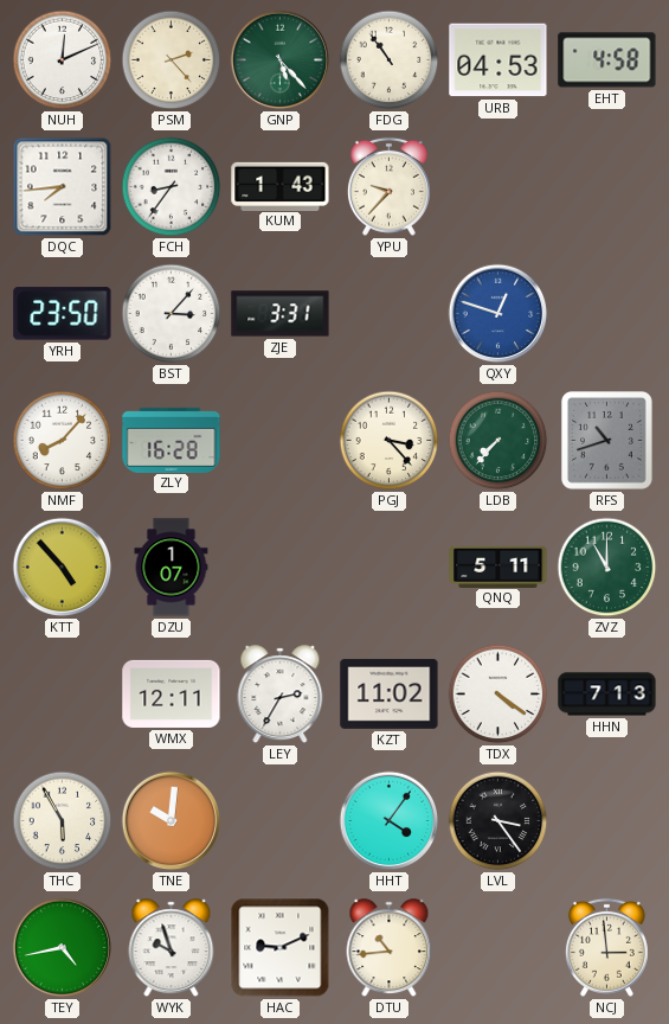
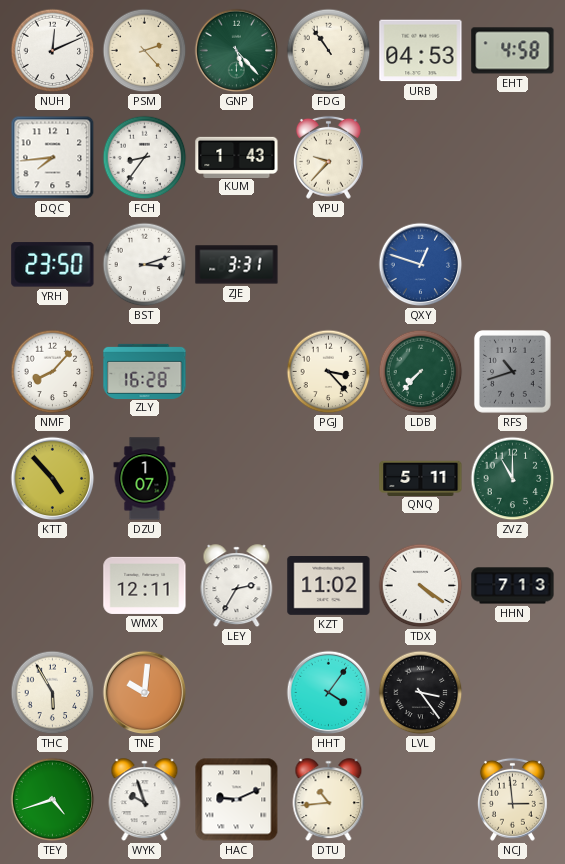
BST: 3:07 -> 3:12 (145, 265)
TEY: 4:43 -> 4:42 (53, 800)
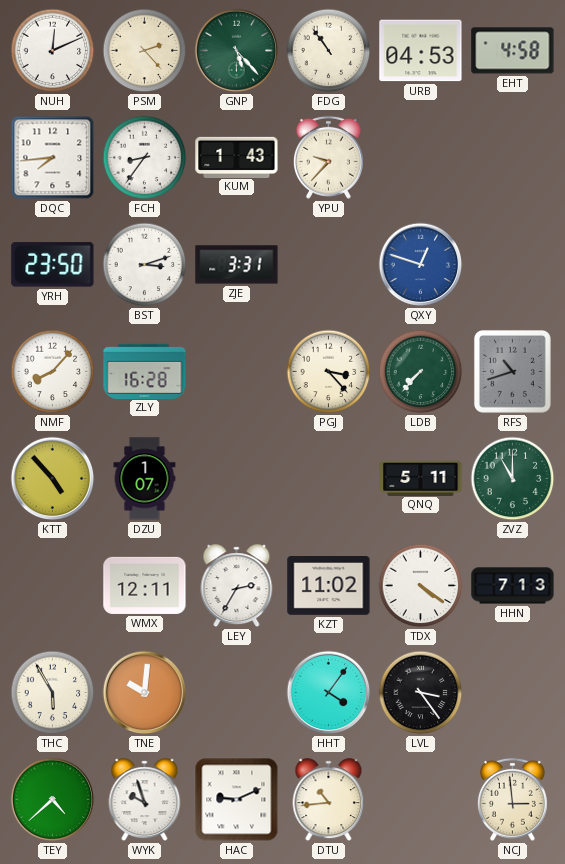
TEY: 4:42 -> 4:38 (53, 800)
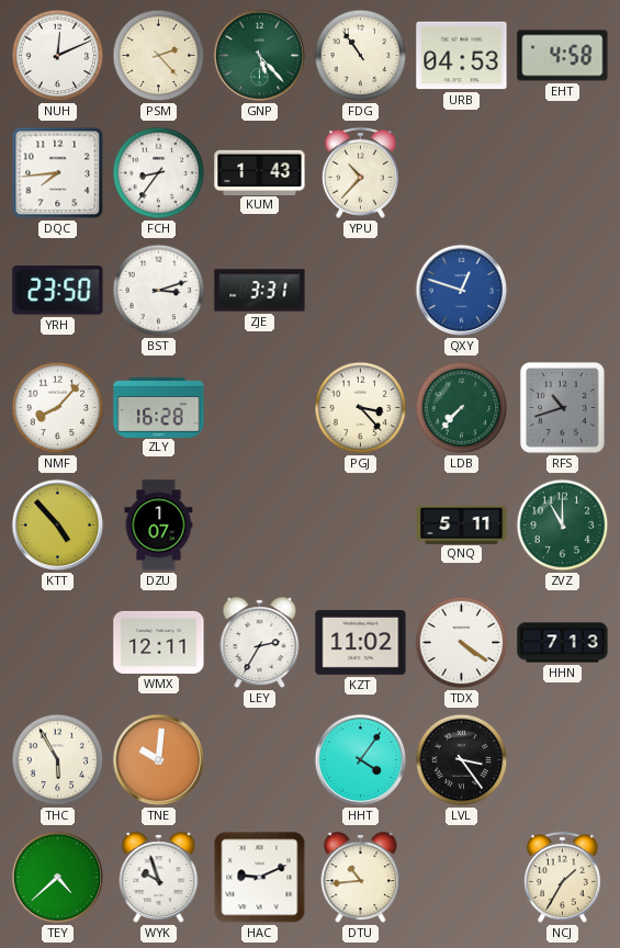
YPU: 9:37 -> 10:37 (360, 172)
NCJ: 2:59 -> 1:35 (562, 877)
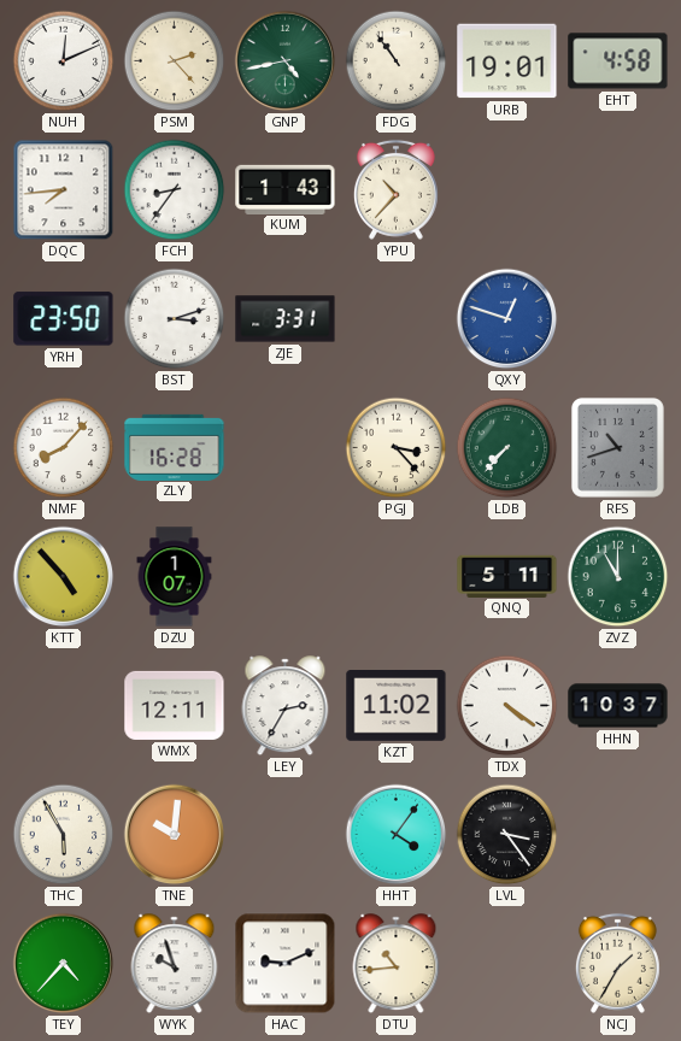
GNP: 5:23 -> 4:43 (286, 61)
URB: 04:53 -> 19:01 (507, 61)
HHN: 7:13 -> 10:37 (618, 706)
TEY: 4:38 -> 4:37 (64, 964)
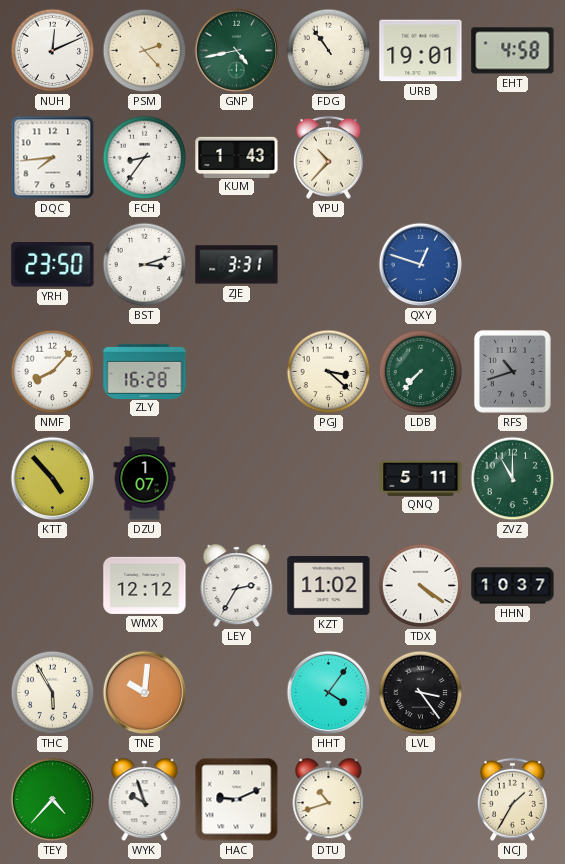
PGJ: 3:23 -> 3:22 (329, 372)
WMX: 12:11 -> 12:12 (145, 585)
DTU: 10:44 -> 10:42 (329, 800)
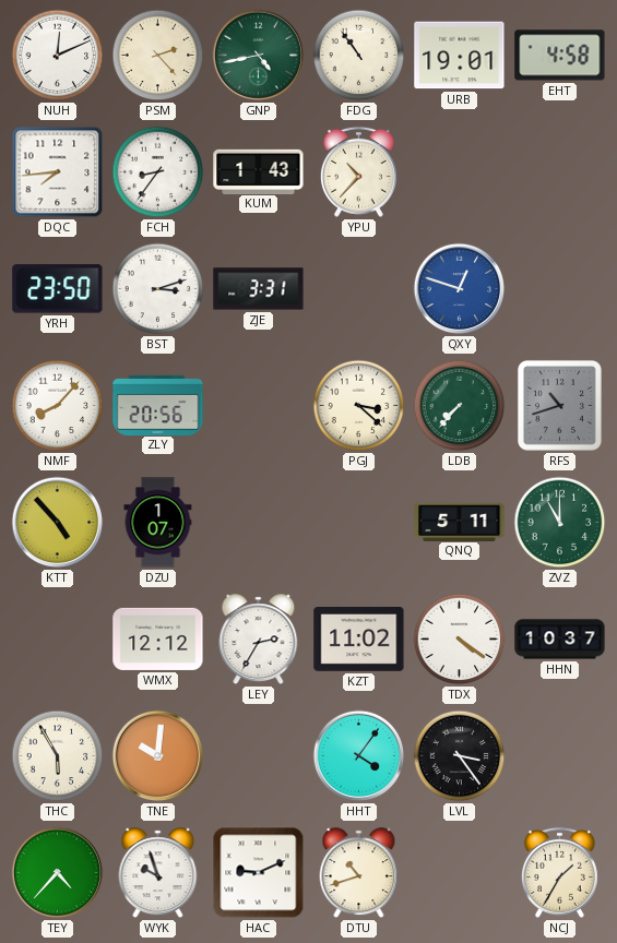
ZLY: 16:28 -> 20:56 (158, 405)
